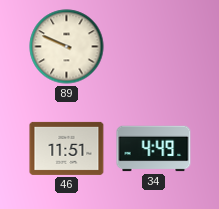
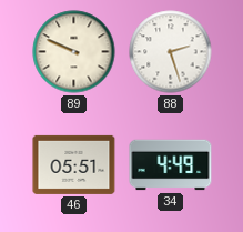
88: none -> 2:27 (171, 52)
46: 11:51 -> 05:51 (74, 164)
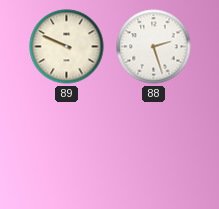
46: 05:51 -> none (74, 164)
34: 4:49 -> none (171, 165)
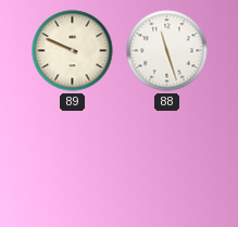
88: 2:27 -> 11:27 (167, 51)
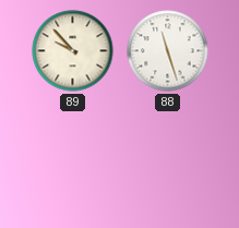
89: 9:49 -> 9:53 (73, 51)
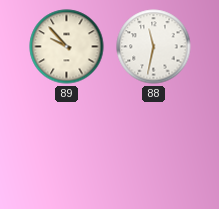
88: 11:27 -> 11:32 (154, 47)
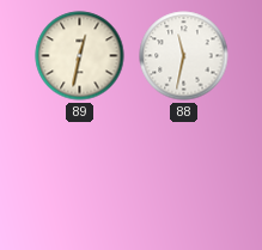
89: 9:53 -> 12:32 (80, 56)
